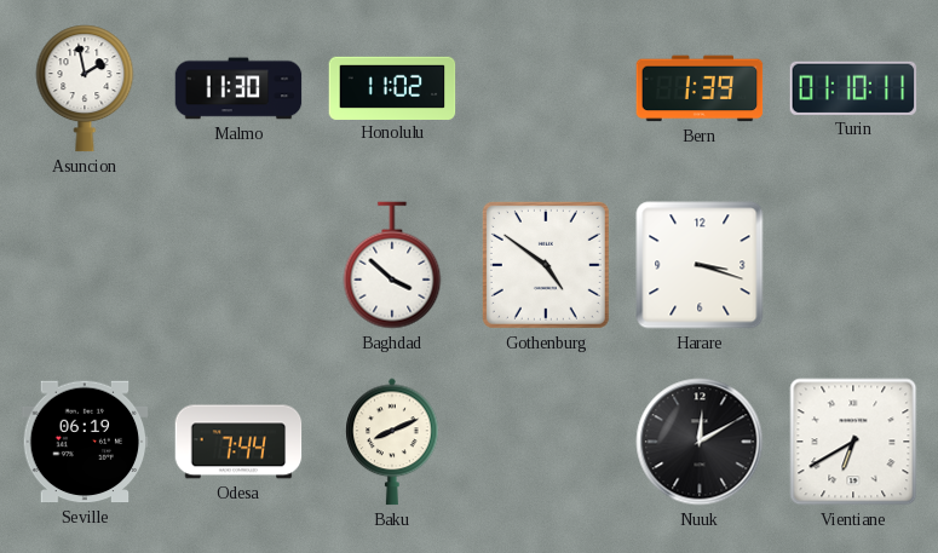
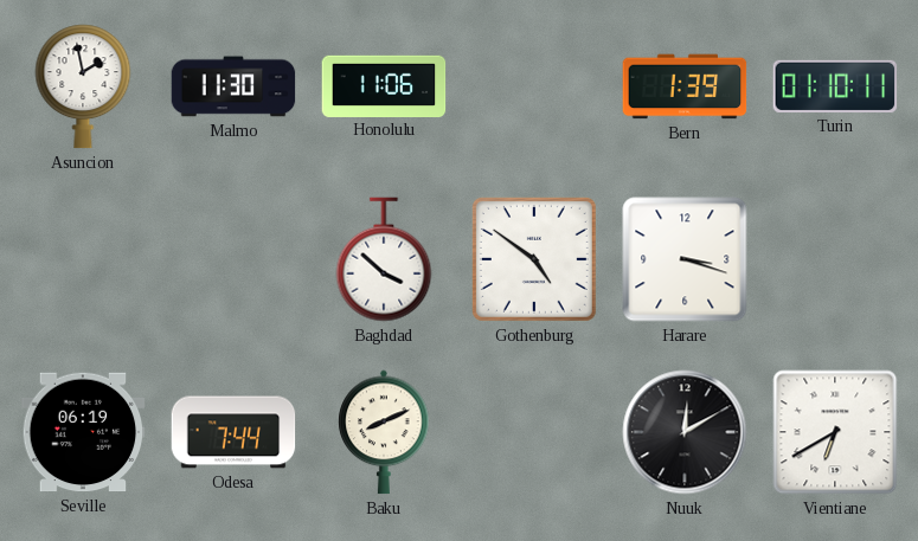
Honolulu: 11:02 -> 11:06 (384, 85)
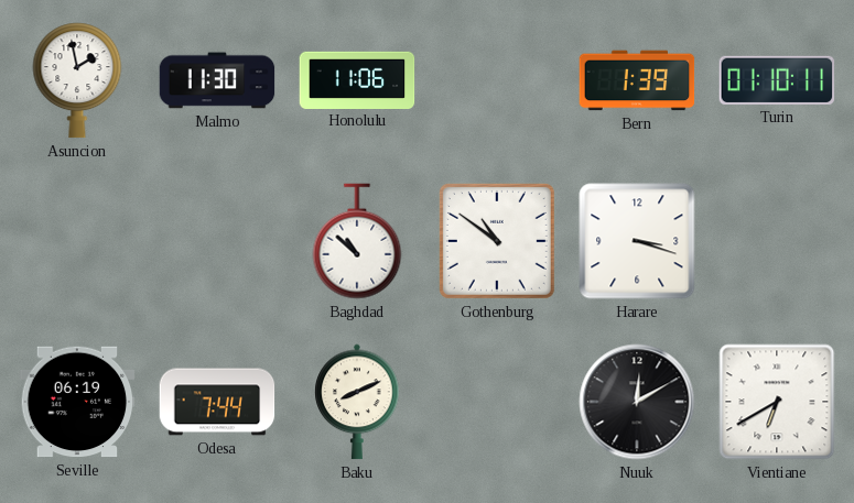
Baghdad: 3:52 -> 10:52 (357, 241)
Gothenburg: 4:51 -> 10:51 (497, 241)
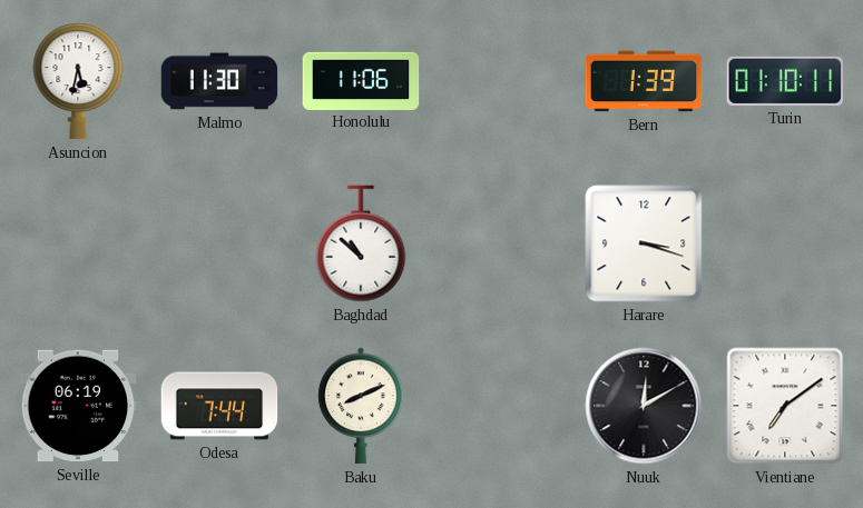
Asuncion: 1:58 -> 5:32 (78, 81)
Gothenburg: 10:51 -> none (497, 241)
Vientiane: 6:40 -> 7:09 (785, 406)
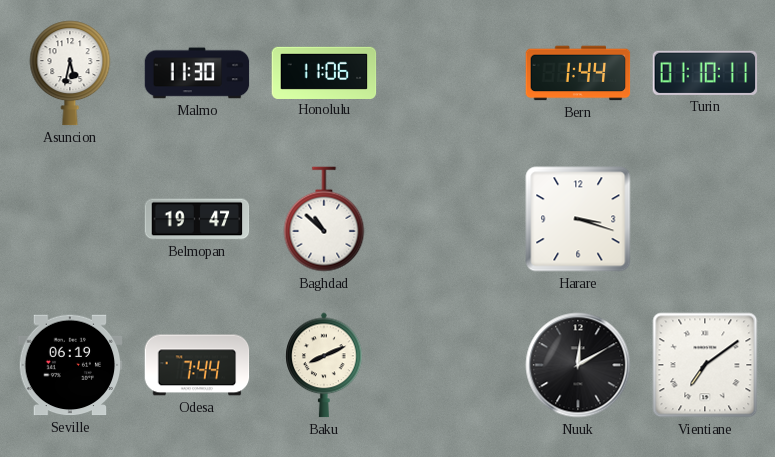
Bern: 1:39 -> 1:44 (578, 73)
Belmopan: none -> 19:47 (197, 219)
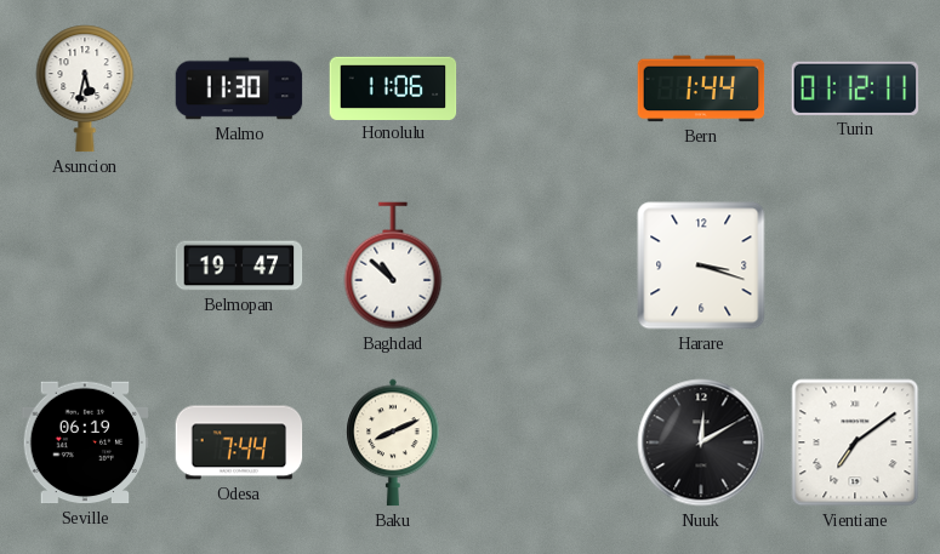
Turin: 01:10 -> 01:12 (855, 88)
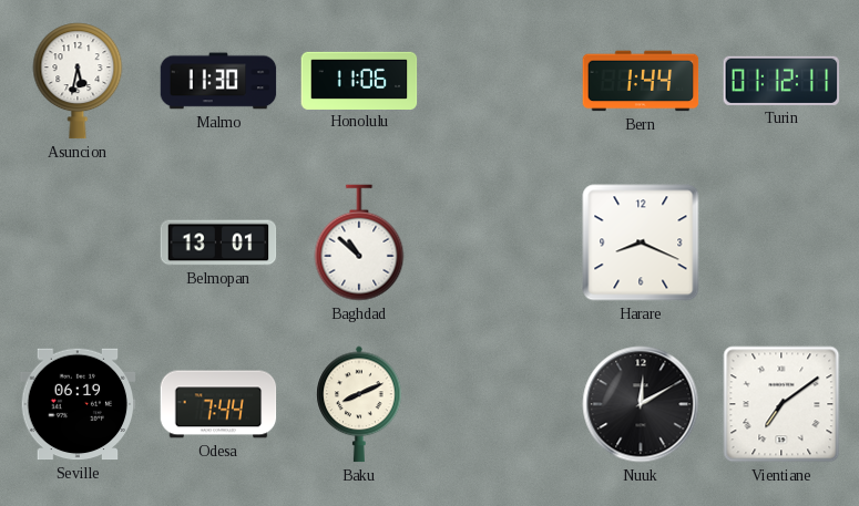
Belmopan: 19:47 -> 13:01 (218, 242)
Harare: 3:18 -> 8:19 (641, 242)
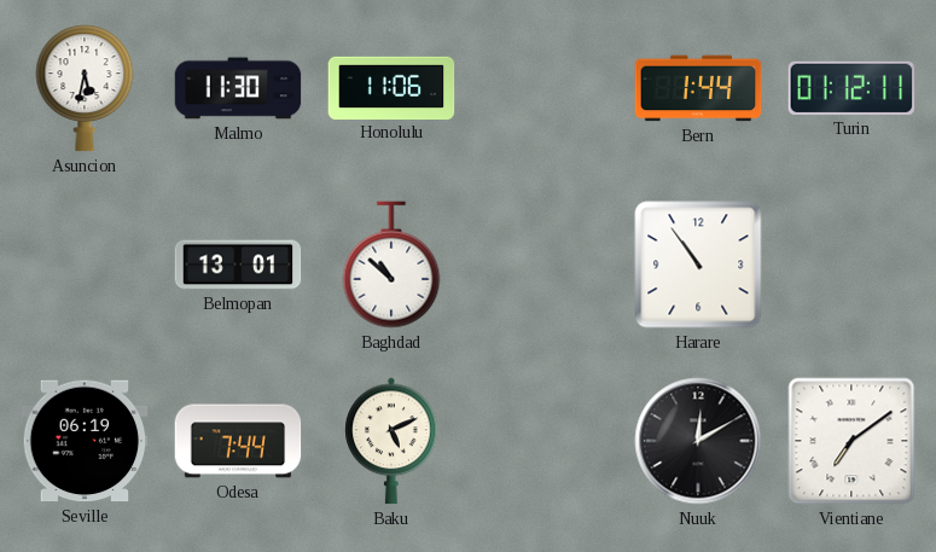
Harare: 8:19 -> 10:54 (698, 265)
Baku: 8:11 -> 5:11 (391, 441)
